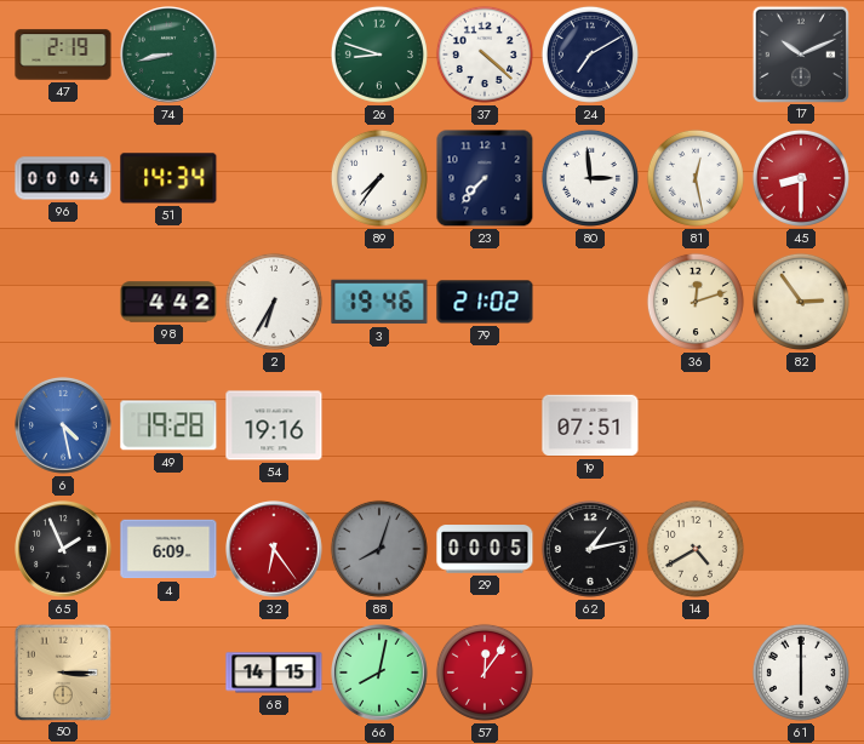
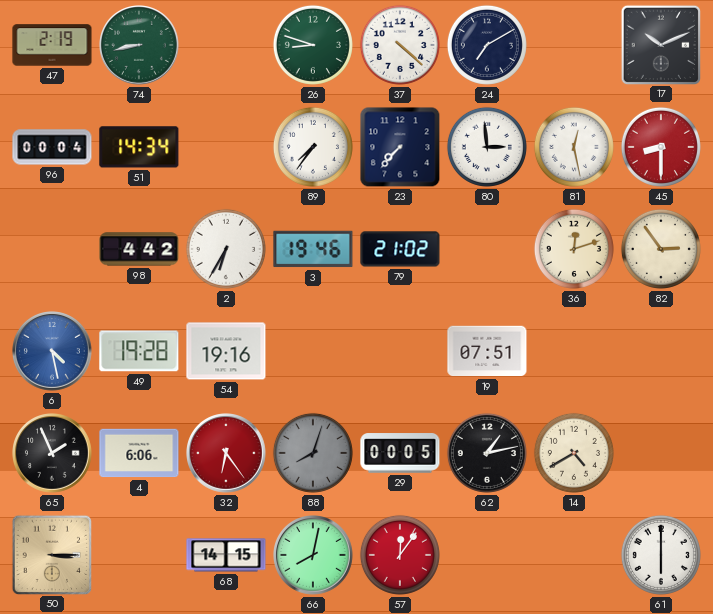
4: 6:09 -> 6:06 (139, 453)
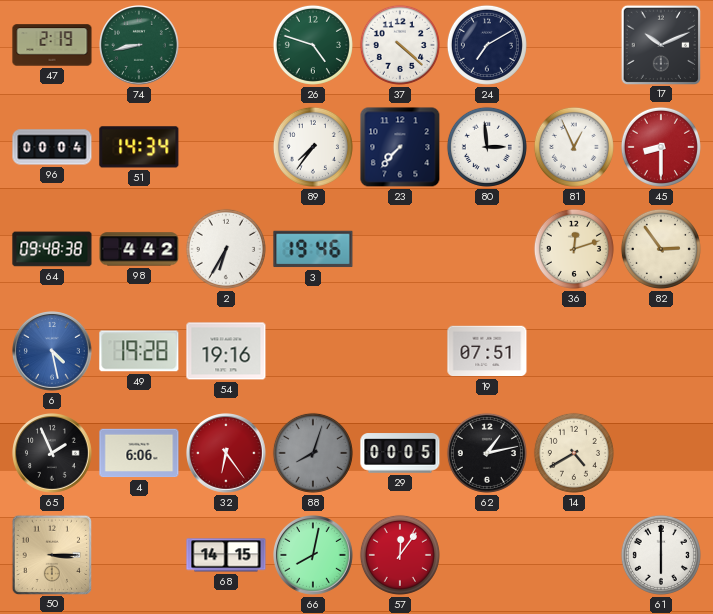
26: 8:48 -> 4:48 (313, 45)
81: 12:28 -> 12:56 (574, 147)
64: none -> 09:48 (52, 249)
79: 21:02 -> none (400, 249)
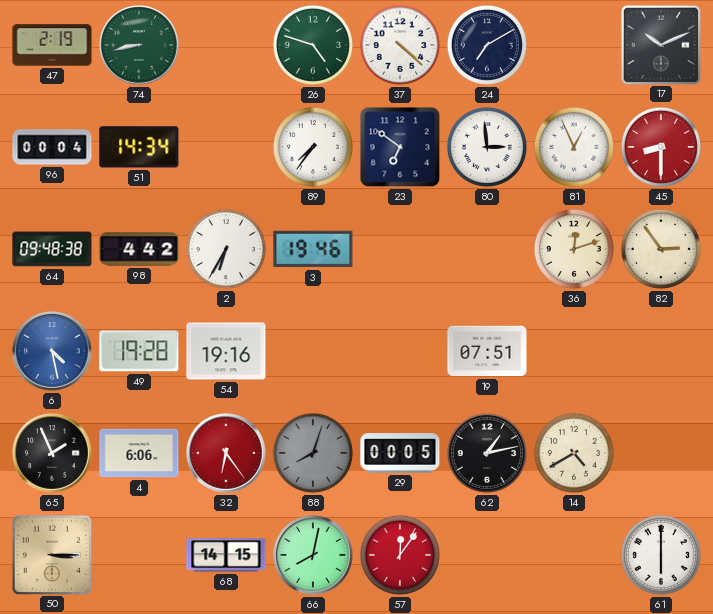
23: 7:37 -> 6:51 (400, 147)
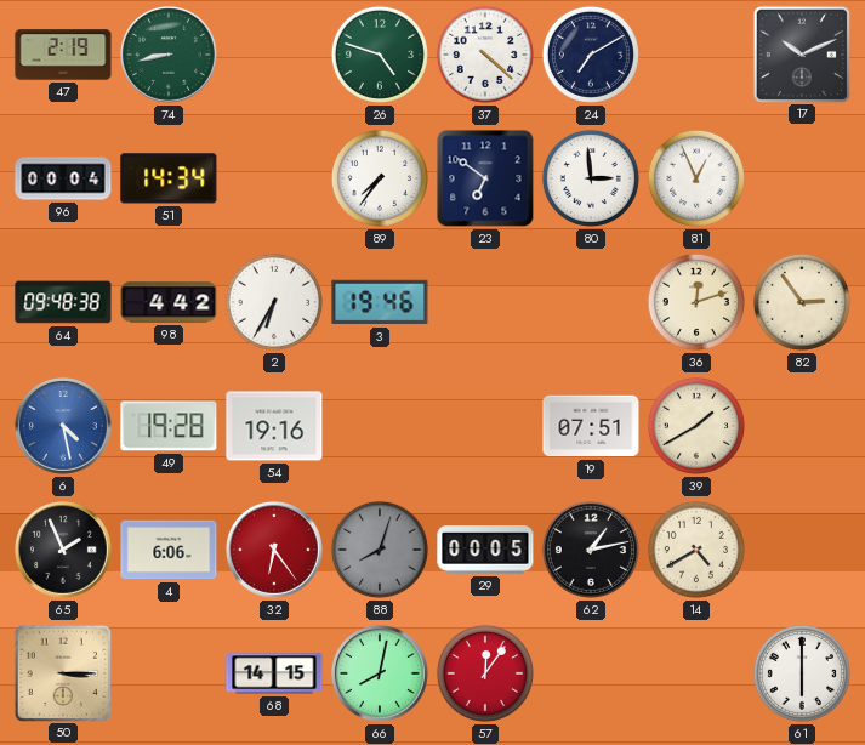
45: 8:30 -> none (661, 147)
39: none -> 1:40 (696, 426)
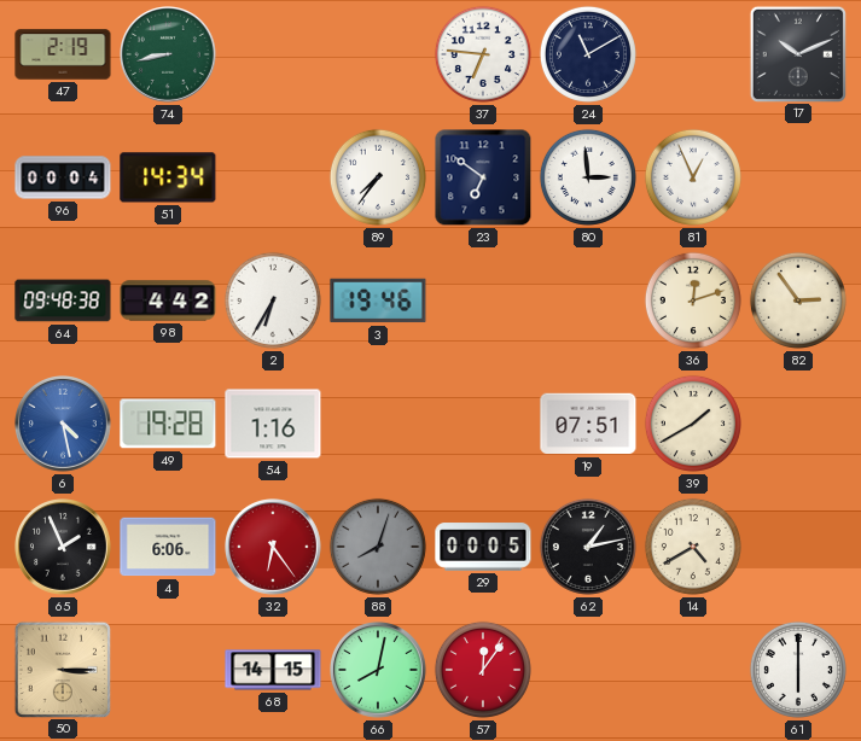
26: 4:48 -> none (380, 55)
37: 4:22 -> 6:46 (483, 54)
24: 7:10 -> 11:10 (588, 54)
54: 19:16 -> 1:16 (273, 424)
